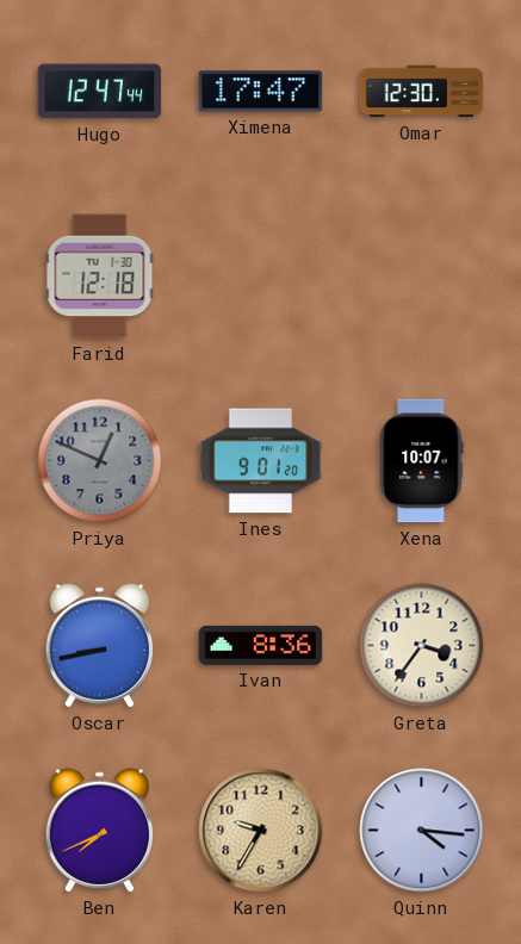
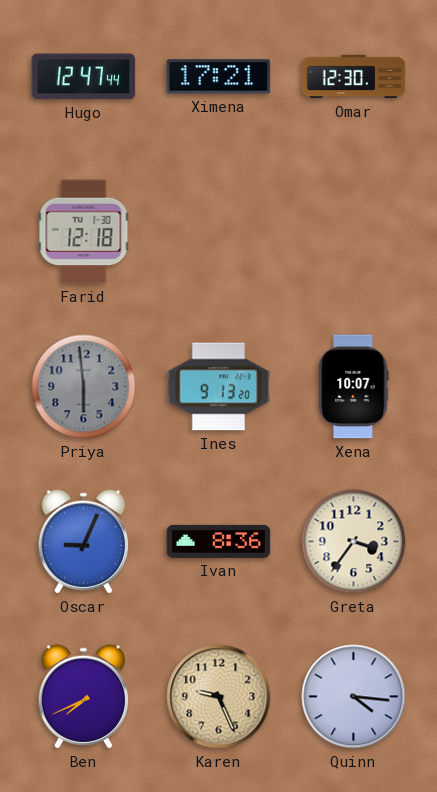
Ximena: 17:47 -> 17:21 (219, 77)
Priya: 12:49 -> 5:59 (84, 387)
Ines: 9:01 -> 9:13 (219, 387)
Oscar: 8:43 -> 9:04 (83, 542)
Karen: 9:35 -> 9:26 (219, 697)
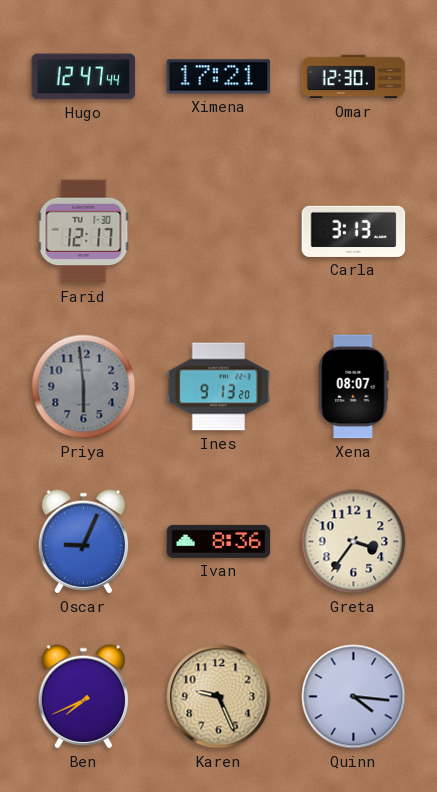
Farid: 12:18 -> 12:17 (84, 232)
Carla: none -> 3:13 (354, 231)
Xena: 10:07 -> 08:07 (354, 387)
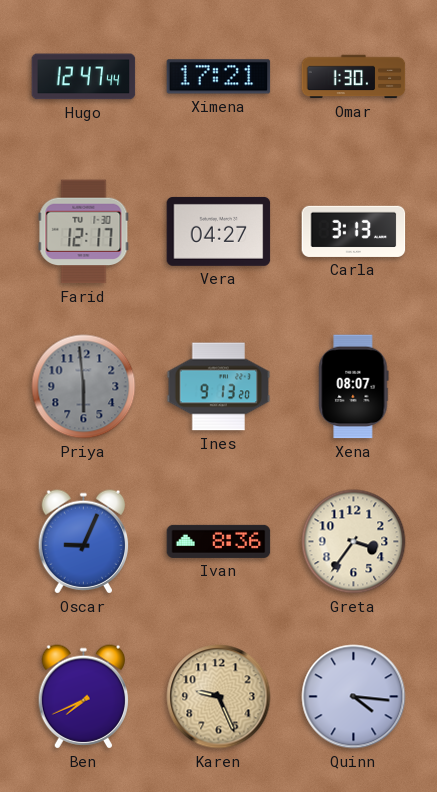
Omar: 12:30 -> 1:30 (354, 77)
Vera: none -> 04:27 (219, 231)
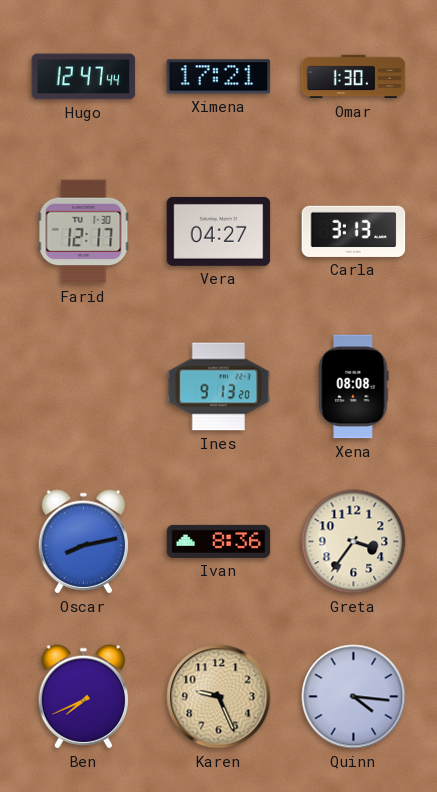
Priya: 5:59 -> none (84, 387)
Xena: 08:07 -> 08:08 (354, 387)
Oscar: 9:04 -> 8:13 (83, 542)
